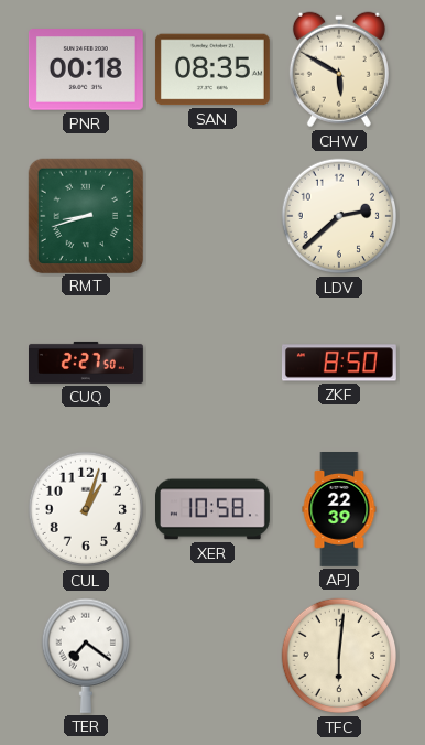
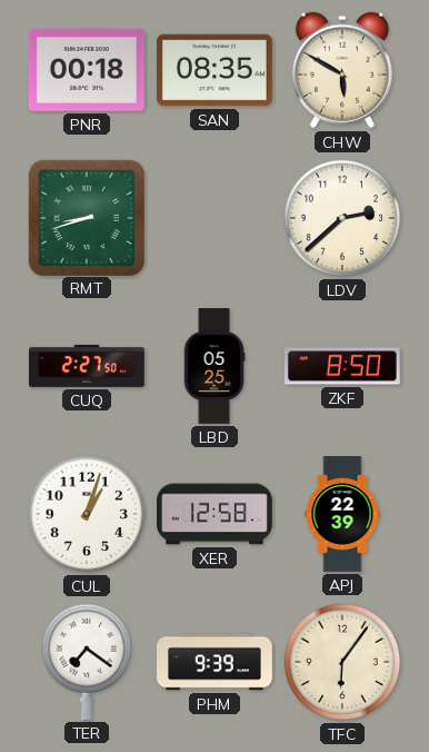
LBD: none -> 05:25 (214, 367)
XER: 10:58 -> 12:58 (216, 514)
PHM: none -> 9:39 (216, 662)
TFC: 6:01 -> 6:06 (342, 662)
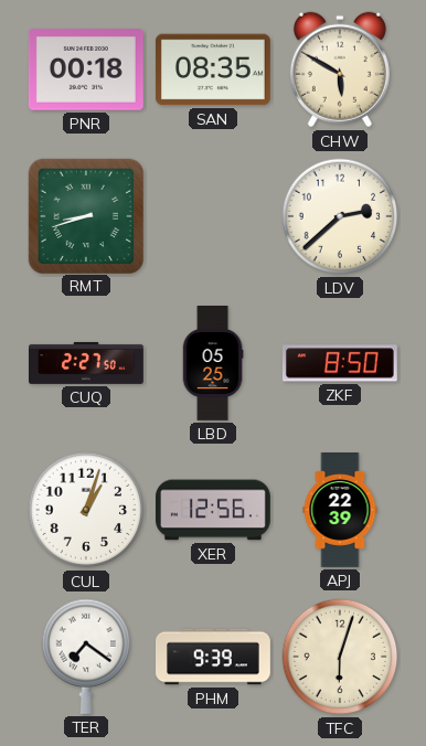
XER: 12:58 -> 12:56 (214, 510)
TFC: 6:06 -> 6:03 (340, 657)
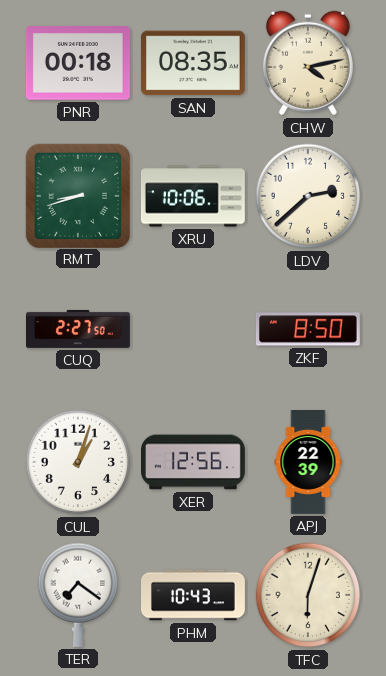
CHW: 5:50 -> 4:13 (308, 63)
XRU: none -> 10:06 (193, 196)
LBD: 05:25 -> none (213, 364)
PHM: 9:39 -> 10:43 (194, 595)
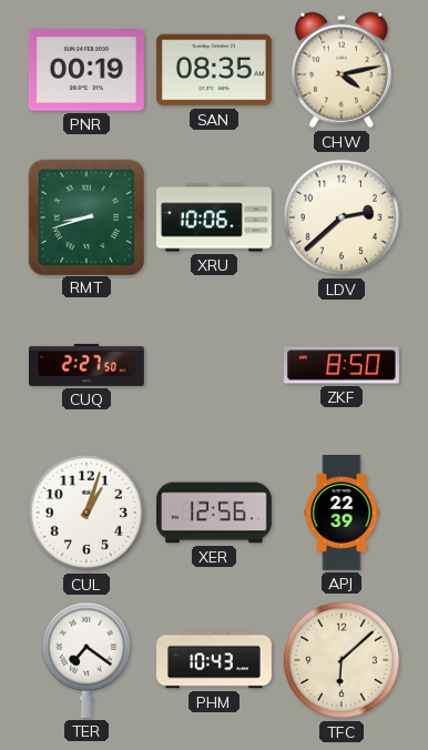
PNR: 00:18 -> 00:19 (86, 70)
TFC: 6:03 -> 6:08 (342, 660)
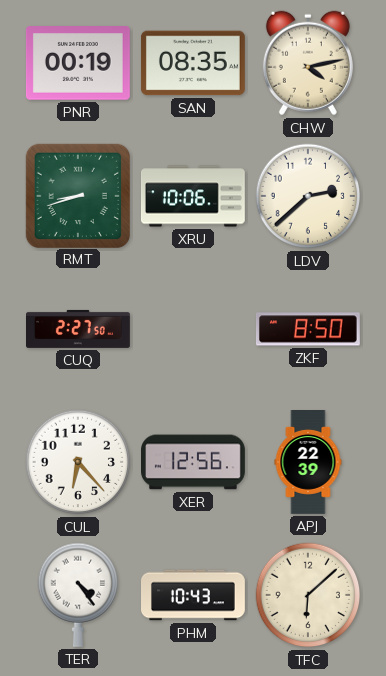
CUL: 1:03 -> 6:23 (78, 462)
TER: 7:21 -> 4:24 (77, 595)
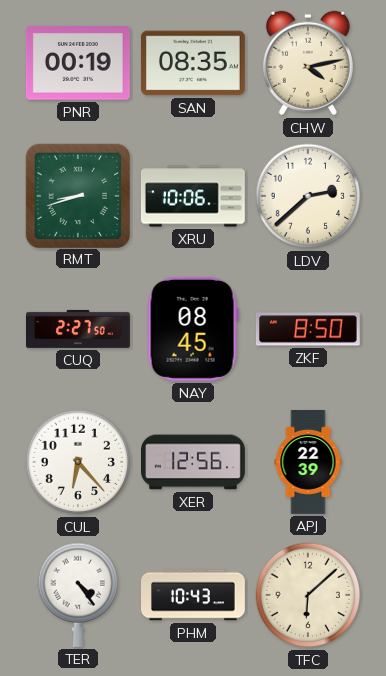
NAY: none -> 08:45 (193, 329)
